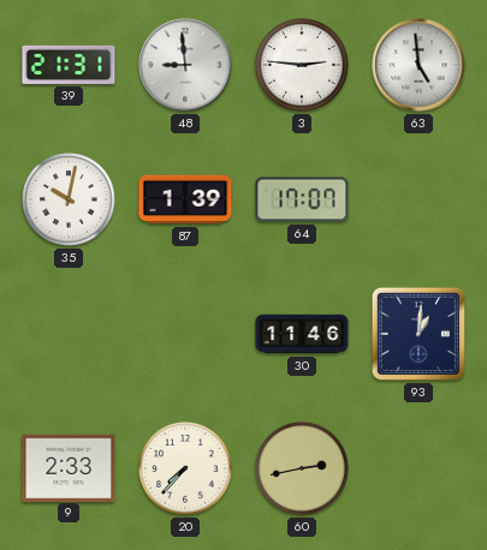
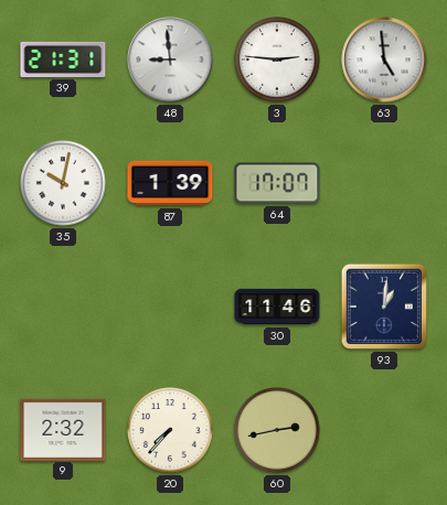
9: 2:33 -> 2:32 (63, 429)
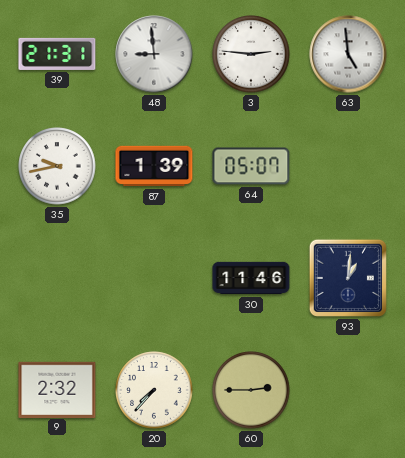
35: 10:02 -> 9:43 (57, 166)
64: 17:07 -> 05:07 (251, 166)
60: 2:43 -> 2:45 (251, 390)
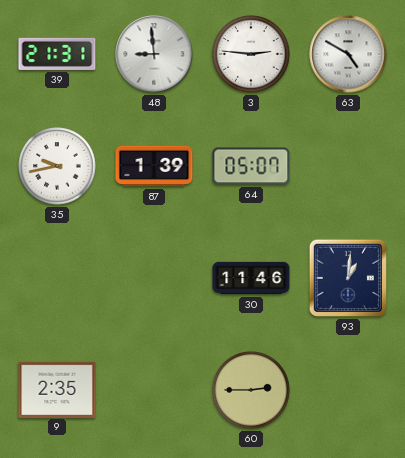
63: 4:59 -> 4:50 (348, 54)
9: 2:32 -> 2:35 (57, 389)
20: 7:37 -> none (154, 390)
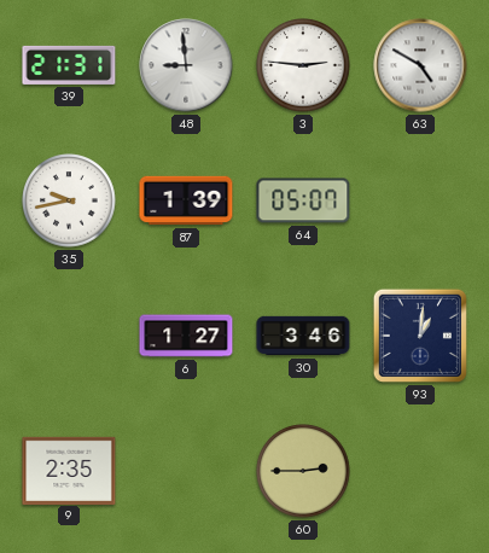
6: none -> 1:27 (186, 336)
30: 11:46 -> 3:46 (303, 336)
